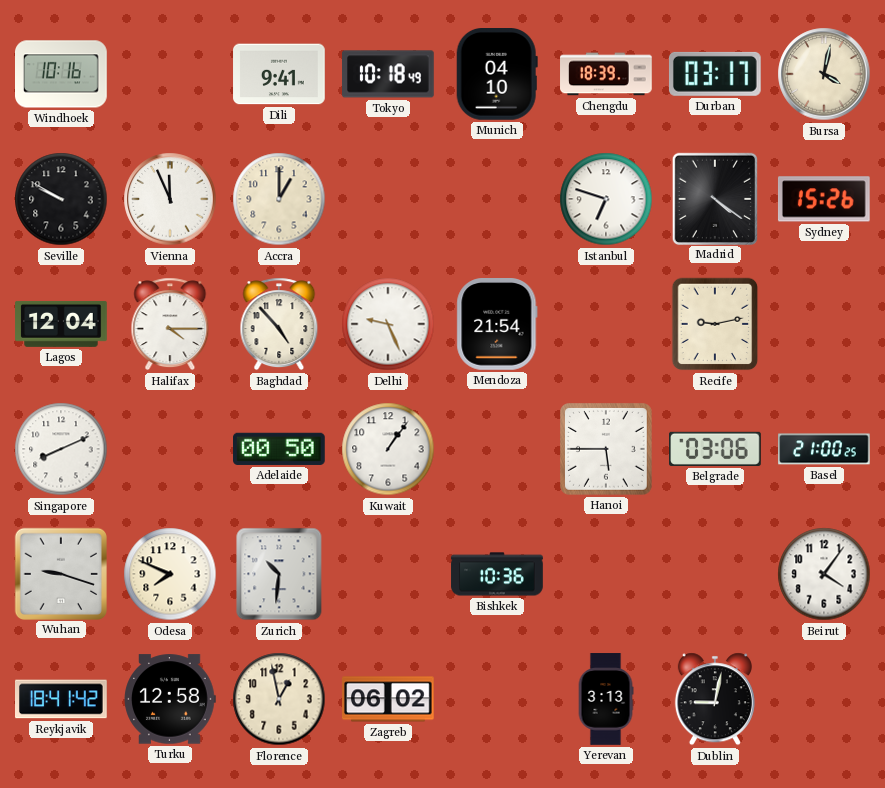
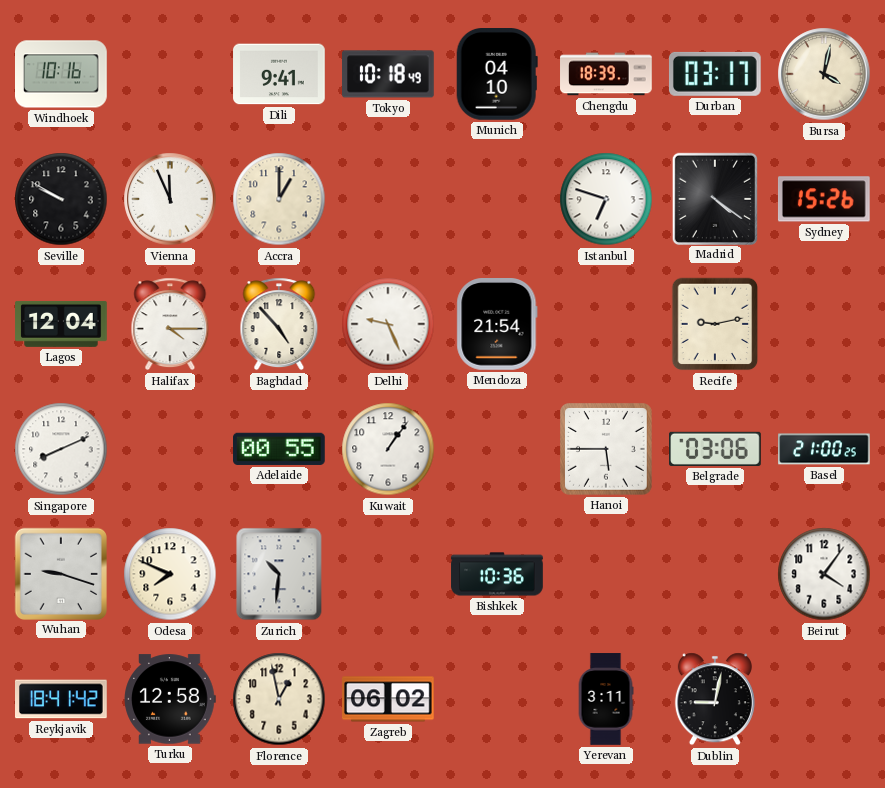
Adelaide: 00:50 -> 00:55 (280, 449)
Yerevan: 3:13 -> 3:11 (606, 699)
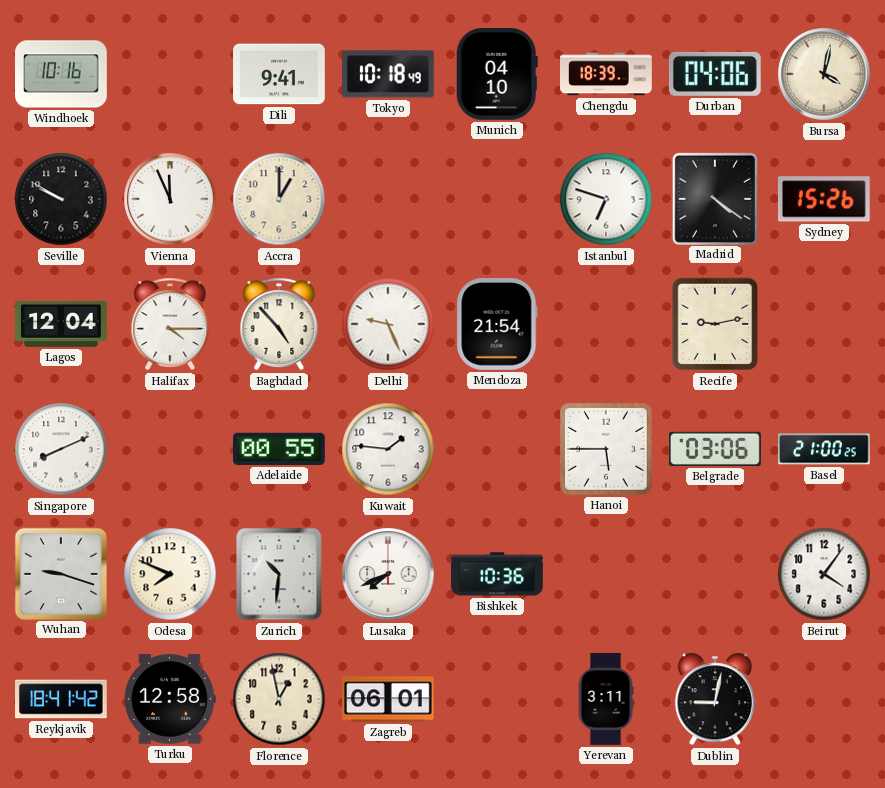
Durban: 03:17 -> 04:06 (715, 74)
Kuwait: 1:06 -> 1:46 (388, 449)
Lusaka: none -> 7:41 (388, 574)
Zagreb: 06:02 -> 06:01 (388, 699)
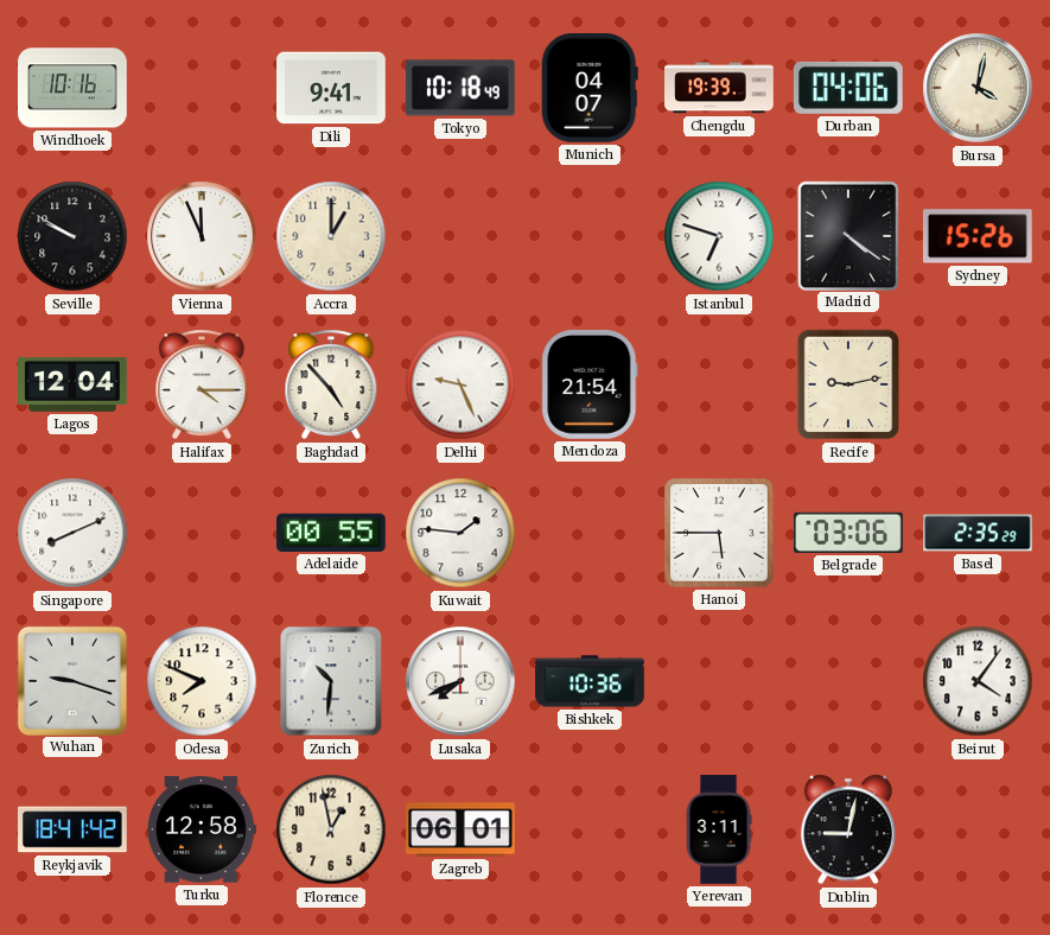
Munich: 04:10 -> 04:07 (590, 89)
Chengdu: 18:39 -> 19:39 (719, 88)
Basel: 21:00 -> 2:35 (978, 533)
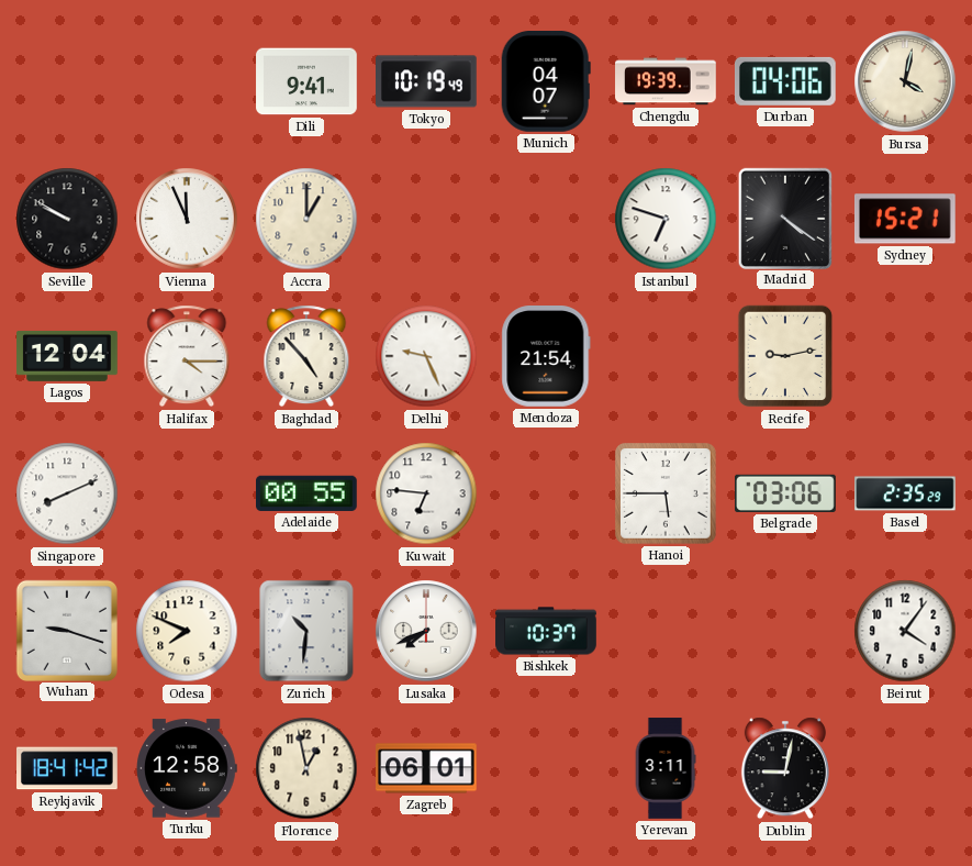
Windhoek: 10:16 -> none (72, 88)
Tokyo: 10:18 -> 10:19 (427, 81)
Sydney: 15:26 -> 15:21 (905, 219)
Kuwait: 1:46 -> 6:46 (426, 493)
Bishkek: 10:36 -> 10:37 (546, 631)
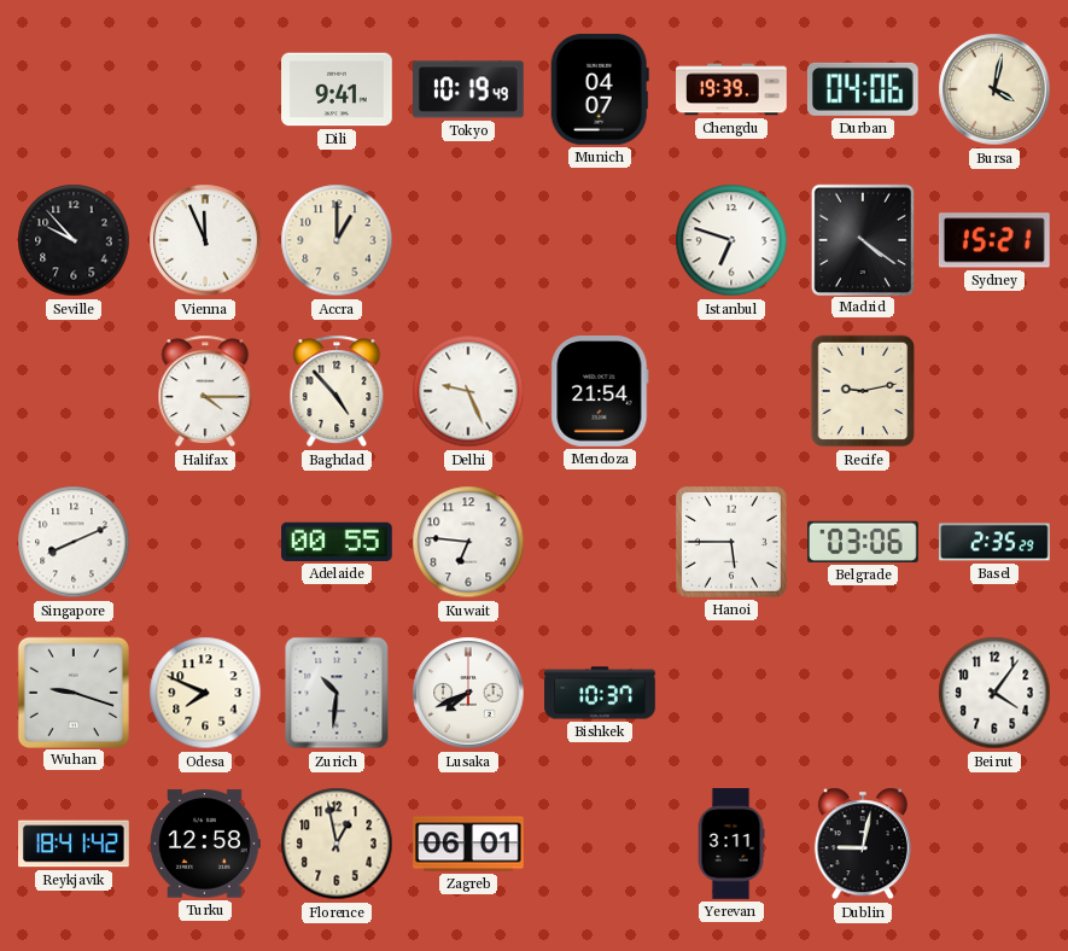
Seville: 9:50 -> 9:53 (74, 240)
Lagos: 12:04 -> none (67, 356)
